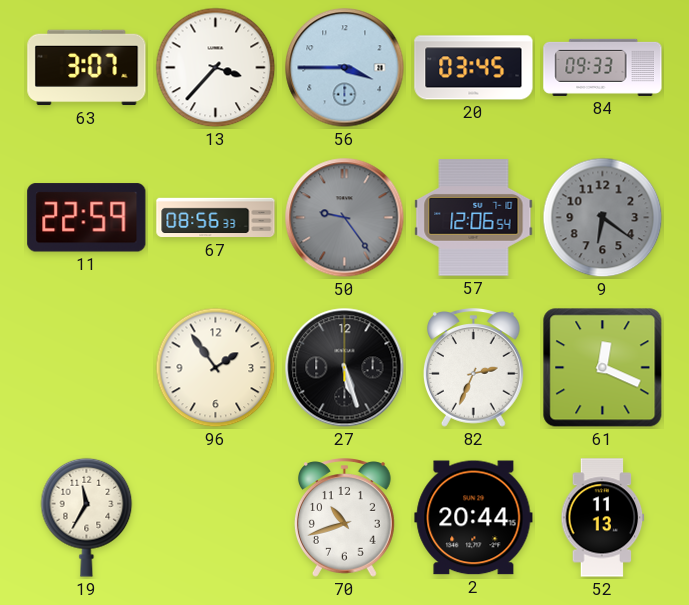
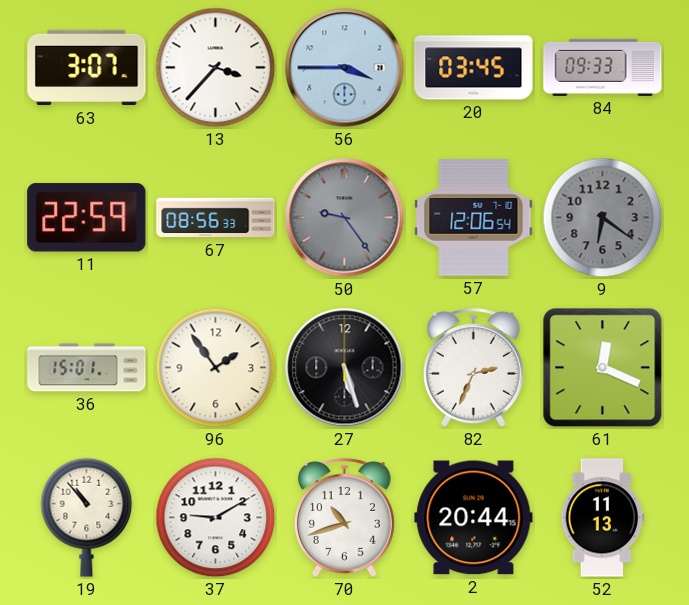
36: none -> 15:01 (87, 368)
19: 11:35 -> 10:53 (87, 517)
37: none -> 9:10 (216, 518)
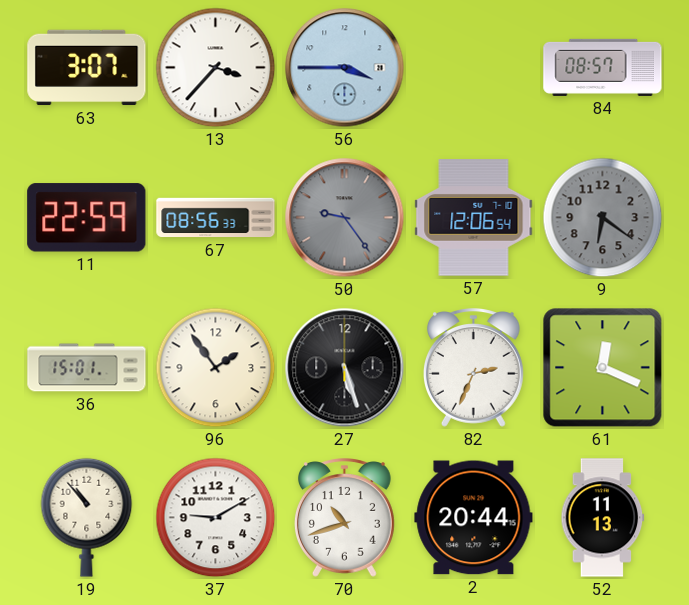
20: 03:45 -> none (474, 68)
84: 09:33 -> 08:57 (603, 67)
